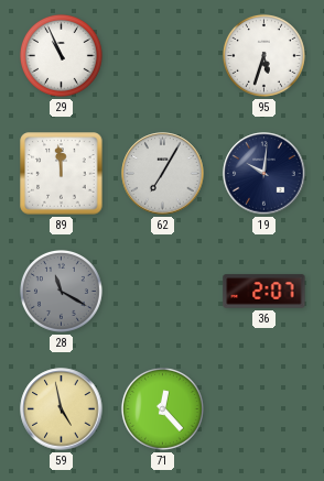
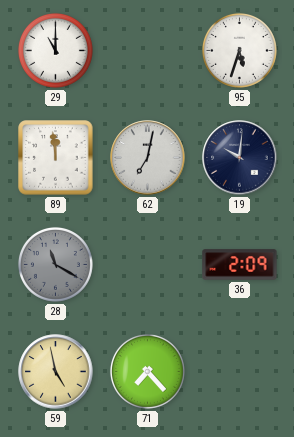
29: 10:56 -> 11:00 (55, 50)
62: 7:05 -> 7:02 (148, 158)
36: 2:07 -> 2:09 (240, 265)
71: 12:23 -> 7:23 (147, 371)
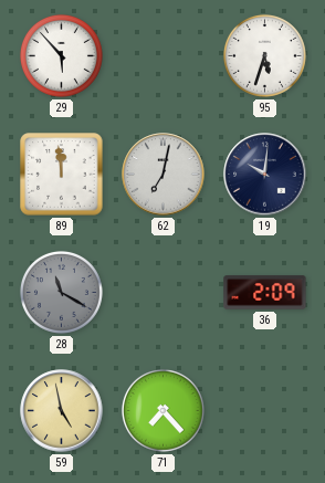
29: 11:00 -> 5:53 (61, 55)
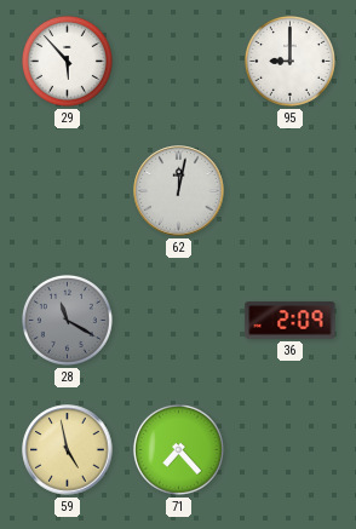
95: 5:33 -> 9:00 (289, 61)
89: 11:59 -> none (62, 175)
62: 7:02 -> 12:02 (179, 191)
19: 10:01 -> none (265, 175)
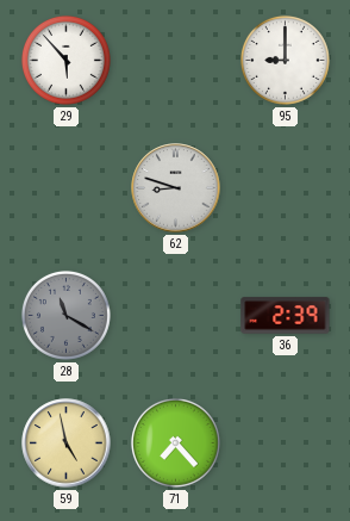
62: 12:02 -> 8:48 (176, 188)
36: 2:09 -> 2:39 (286, 316)
